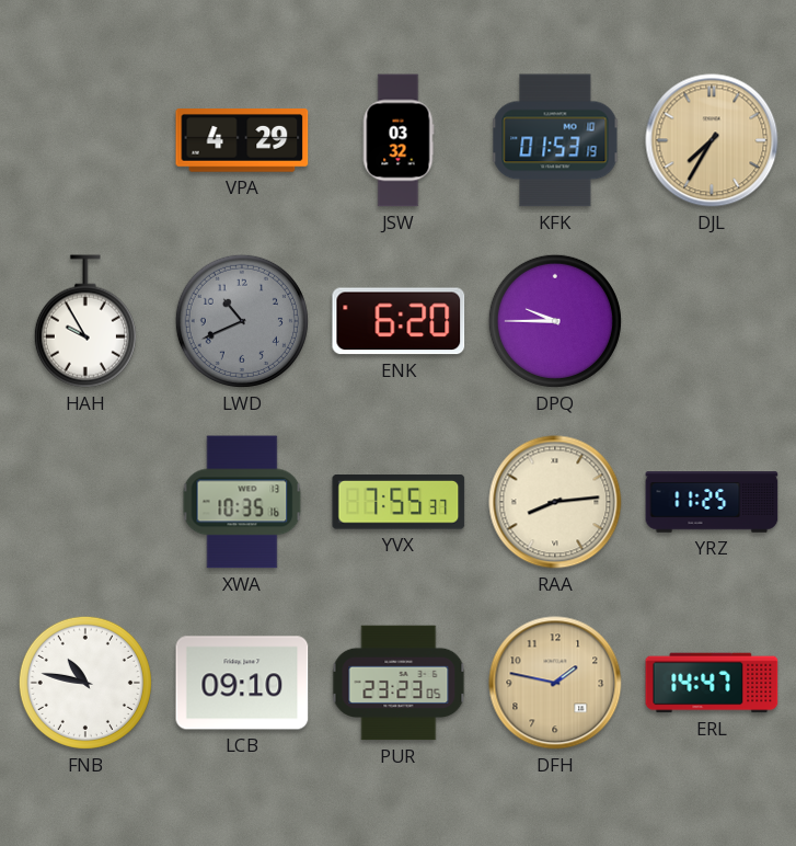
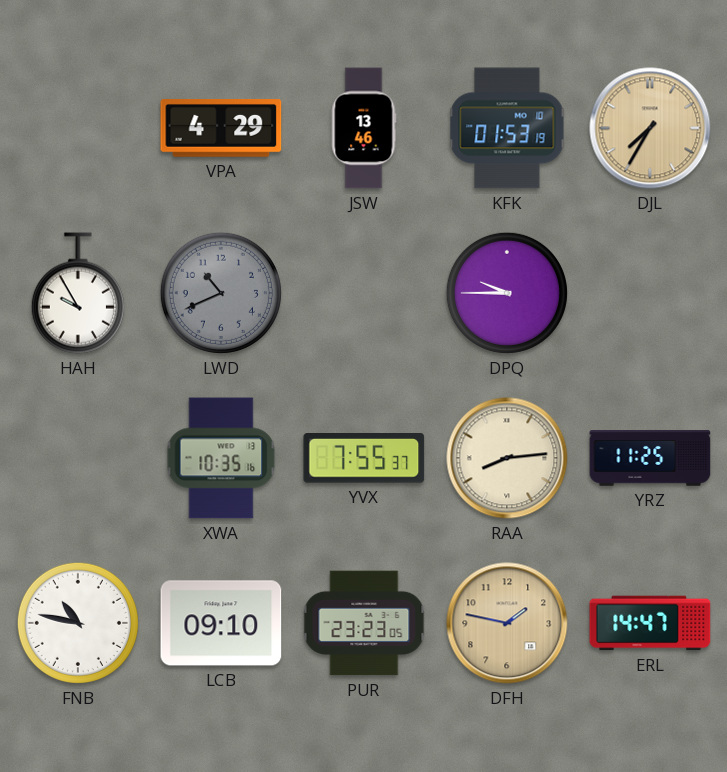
JSW: 03:32 -> 13:46 (364, 128)
ENK: 6:20 -> none (399, 321)
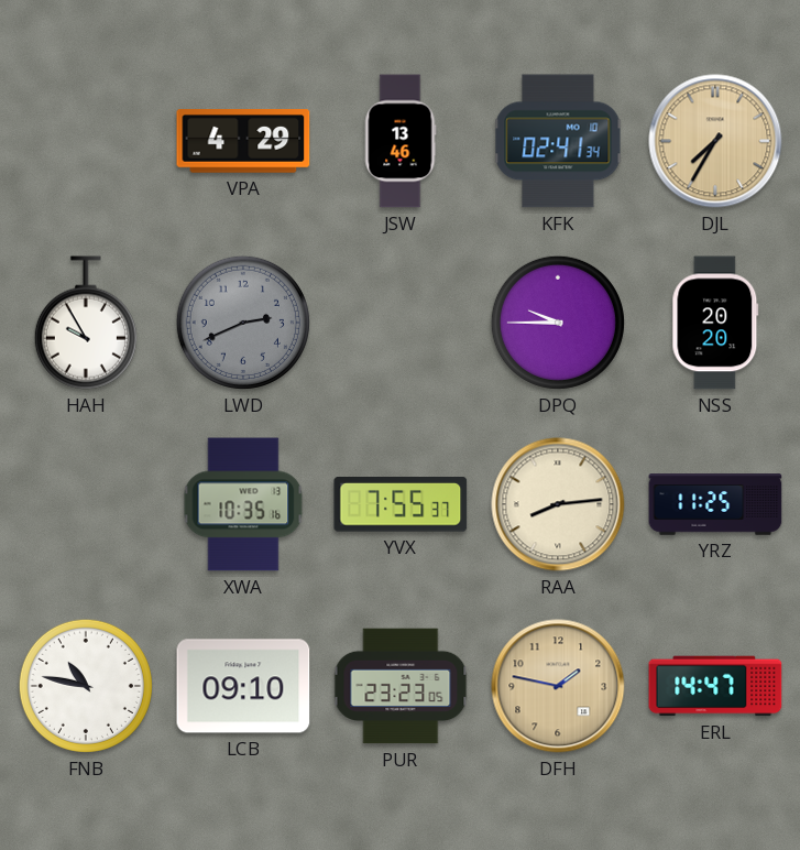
KFK: 01:53 -> 02:41 (558, 141)
LWD: 10:41 -> 2:41 (243, 323)
NSS: none -> 20:20 (715, 323)
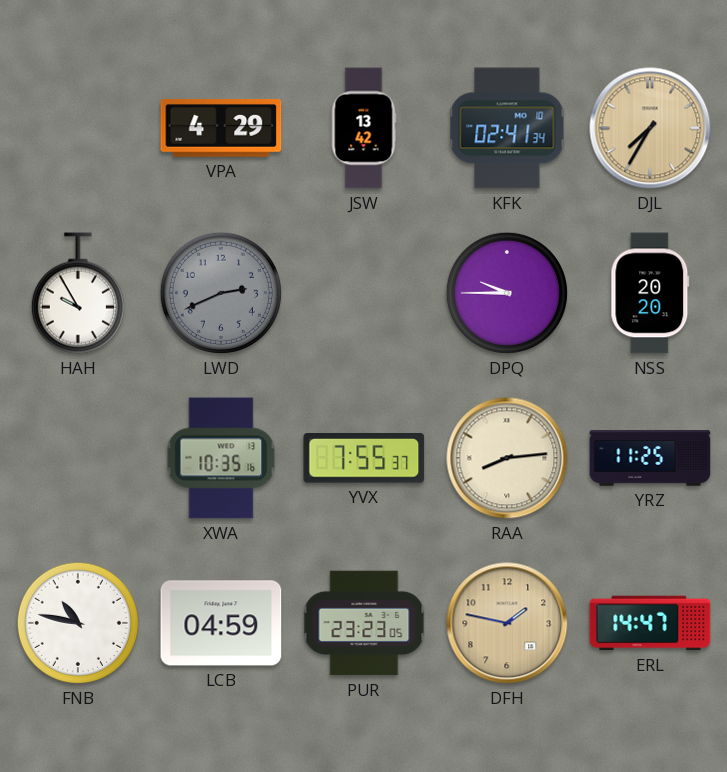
JSW: 13:46 -> 13:42 (364, 128)
LCB: 09:10 -> 04:59 (221, 623)
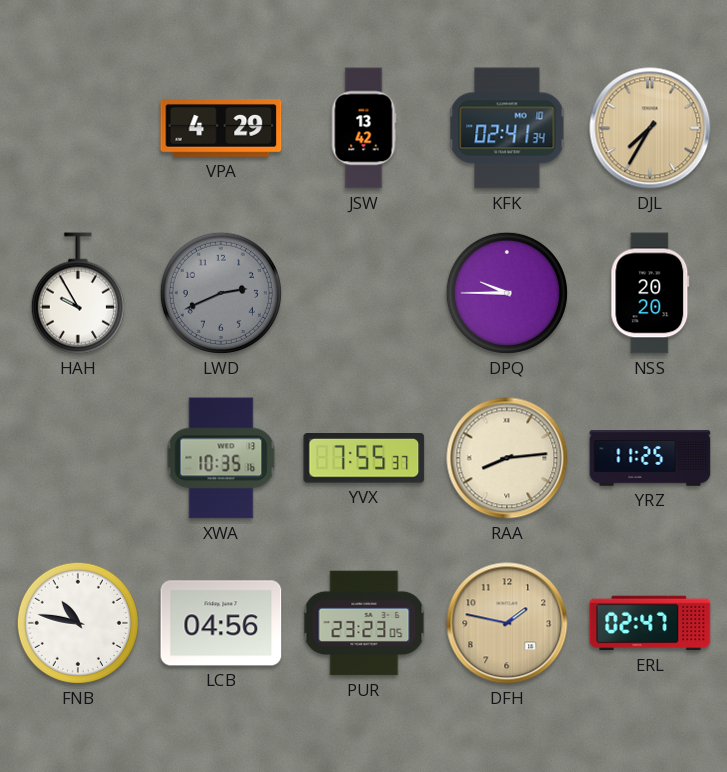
LCB: 04:59 -> 04:56 (221, 623)
ERL: 14:47 -> 02:47 (650, 623)
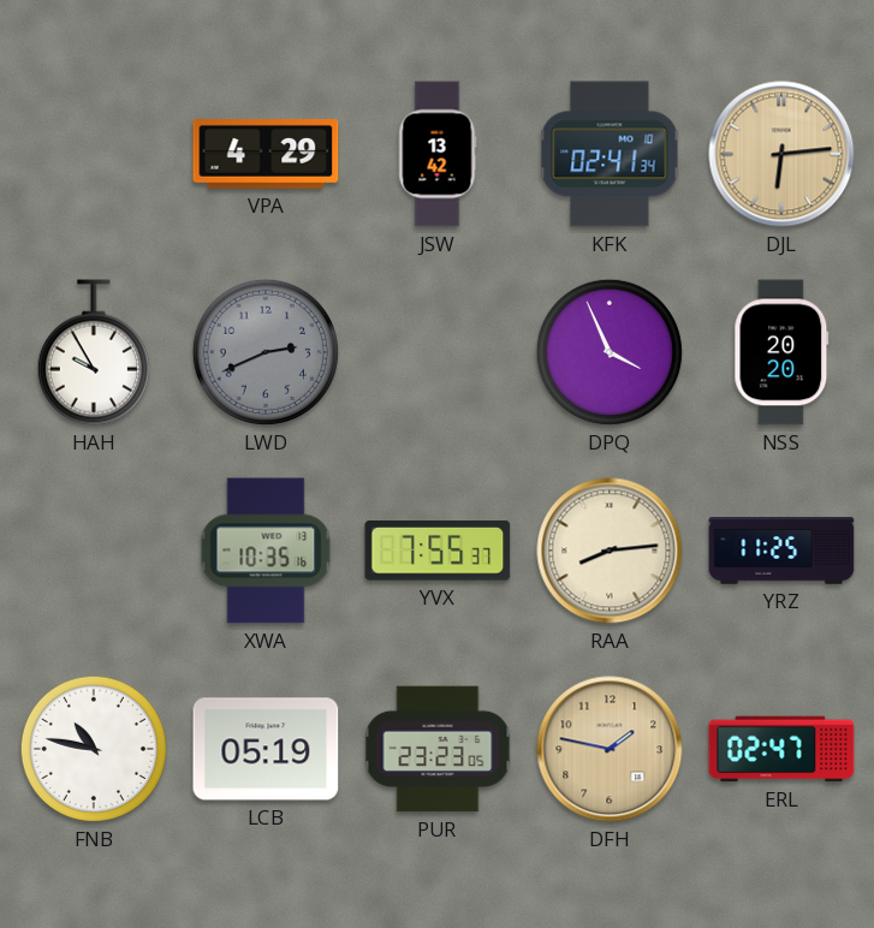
DJL: 7:35 -> 6:14 (781, 154)
DPQ: 9:45 -> 3:56 (610, 352)
LCB: 04:56 -> 05:19 (266, 749)
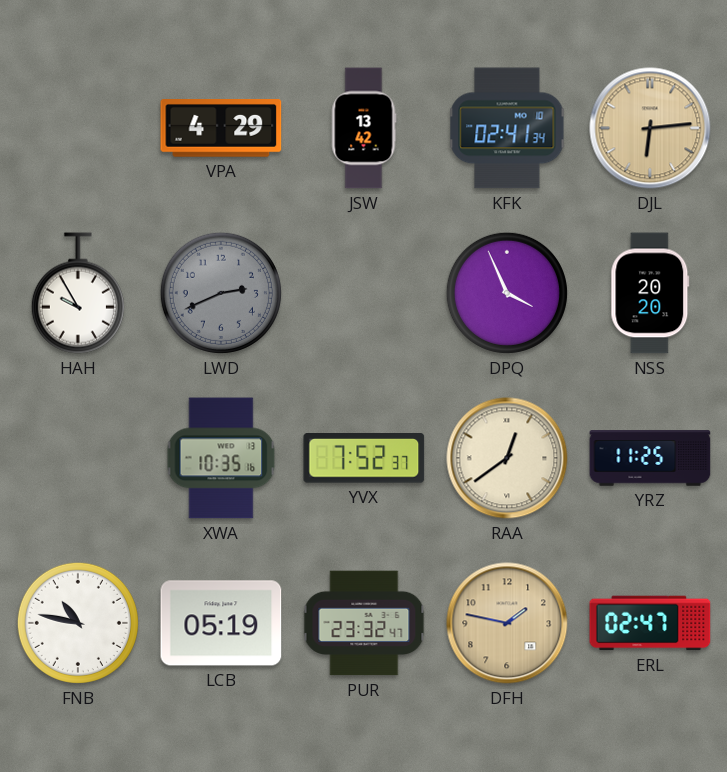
YVX: 7:55 -> 7:52 (364, 458)
RAA: 8:14 -> 12:39 (507, 458)
PUR: 23:23 -> 23:32 (364, 623)
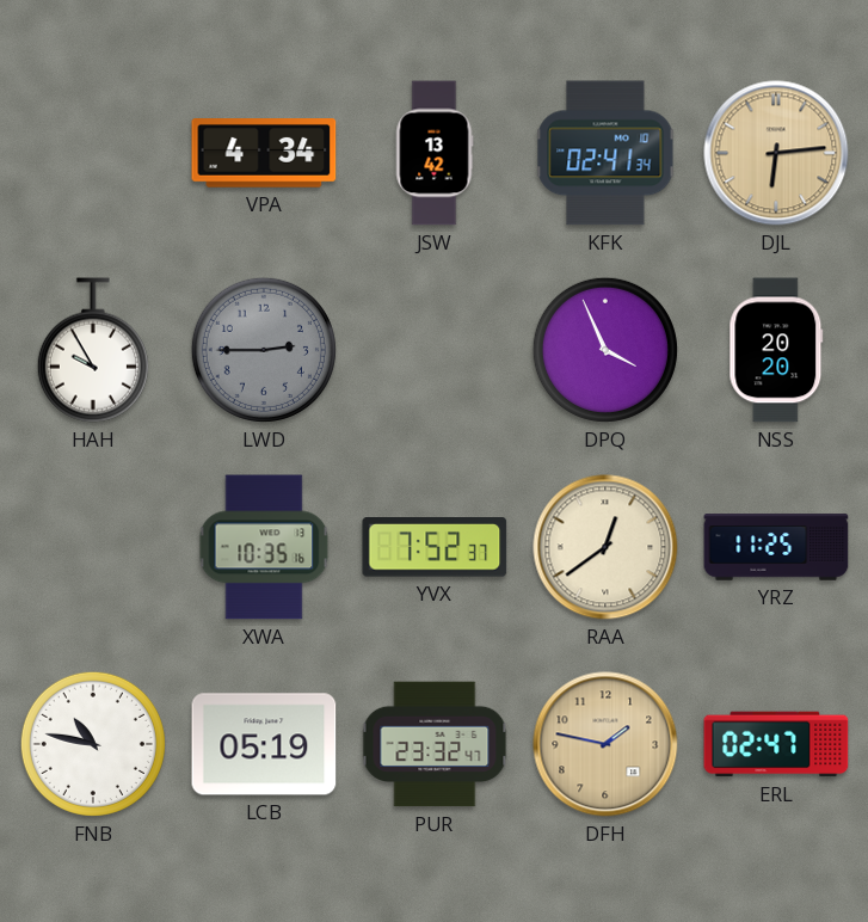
VPA: 4:29 -> 4:34 (264, 154)
LWD: 2:41 -> 2:45 (264, 350)
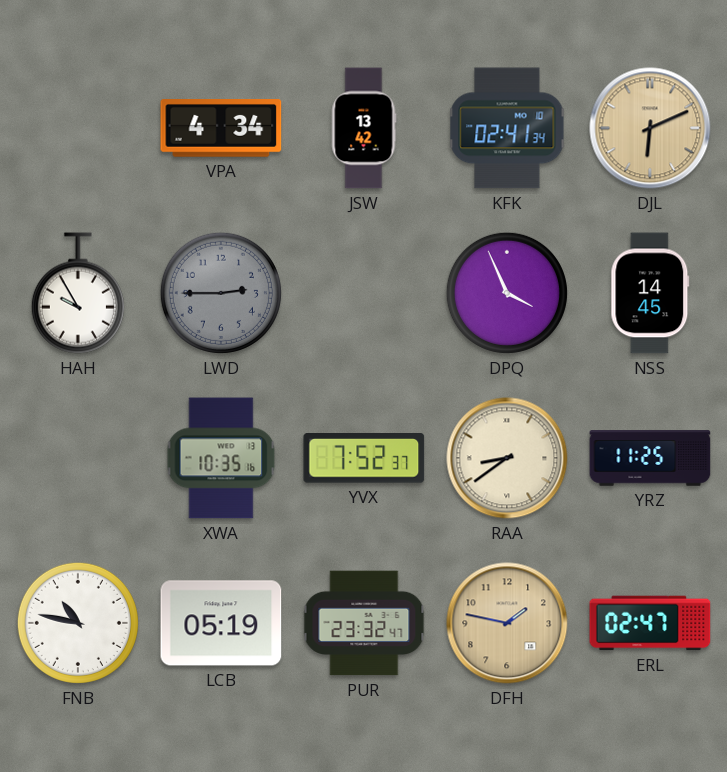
DJL: 6:14 -> 6:11 (650, 128)
NSS: 20:20 -> 14:45 (650, 293)
RAA: 12:39 -> 8:39 (507, 458)
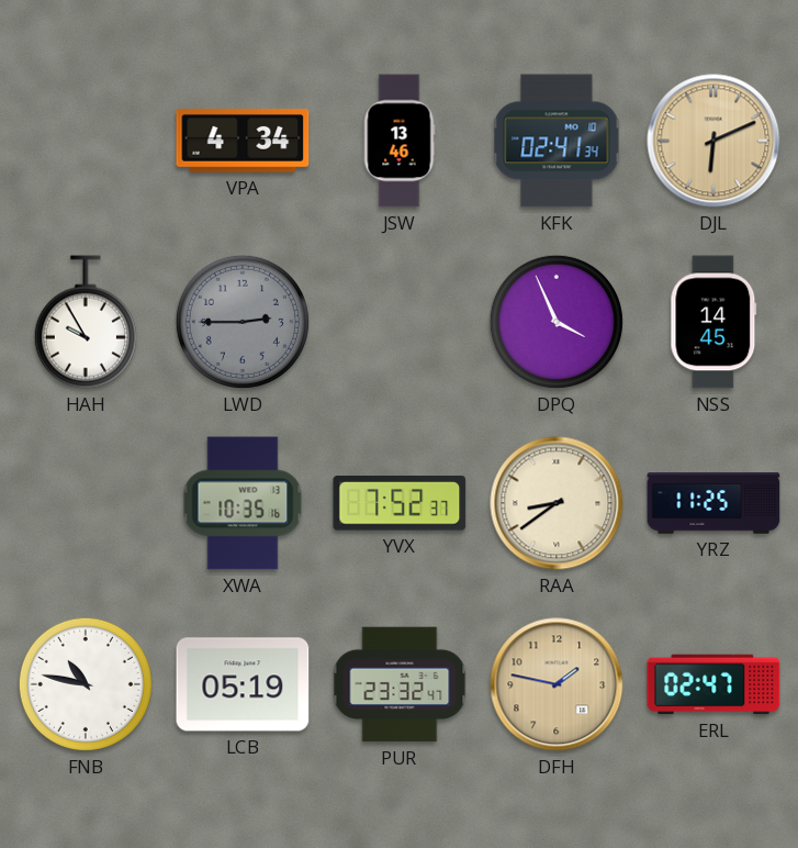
JSW: 13:42 -> 13:46 (400, 141)
